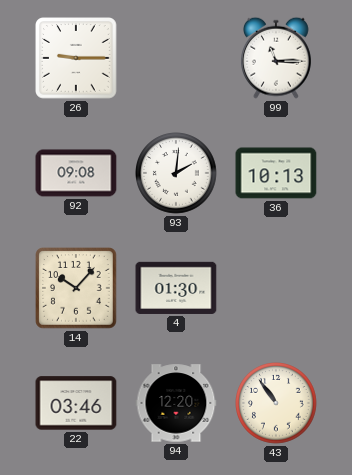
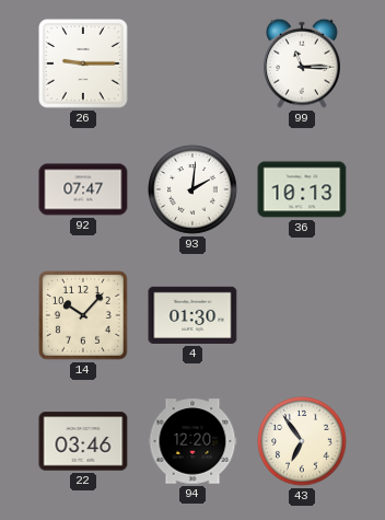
92: 09:08 -> 07:47 (83, 189)
43: 10:54 -> 6:54 (303, 442)
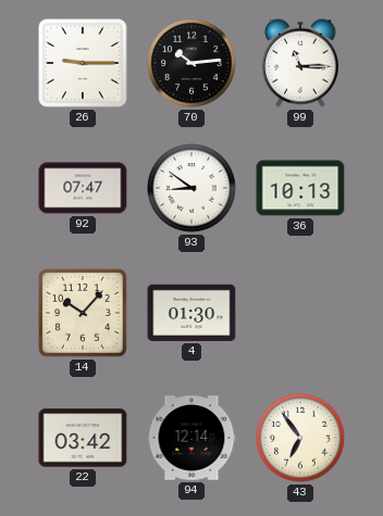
70: none -> 10:14 (193, 64)
93: 2:01 -> 8:51 (193, 189)
22: 03:46 -> 03:42 (83, 438)
94: 12:20 -> 12:14 (191, 438)
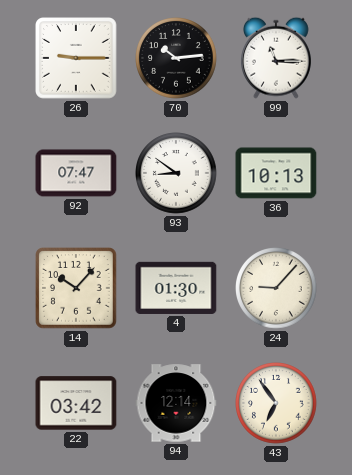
24: none -> 9:07 (277, 289)
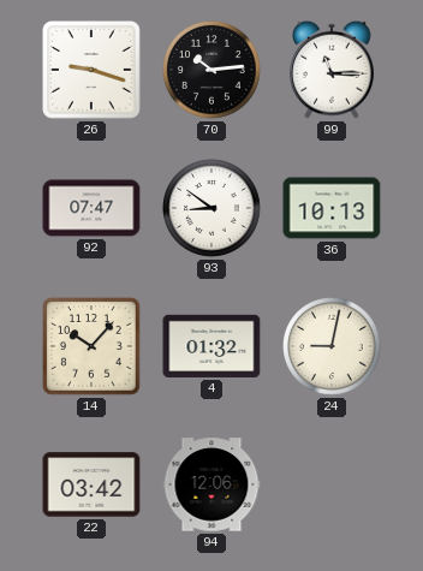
26: 9:15 -> 9:18 (93, 71)
4: 01:30 -> 01:32 (211, 346)
24: 9:07 -> 9:02 (333, 347)
94: 12:14 -> 12:06 (211, 484)
43: 6:54 -> none (277, 404)
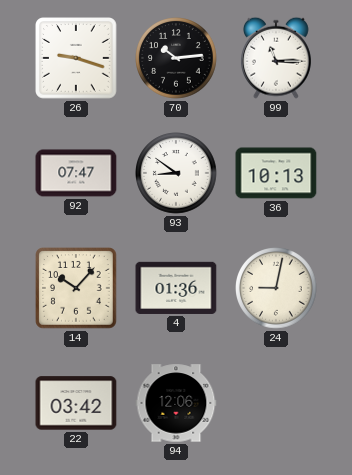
4: 01:32 -> 01:36 (176, 288)
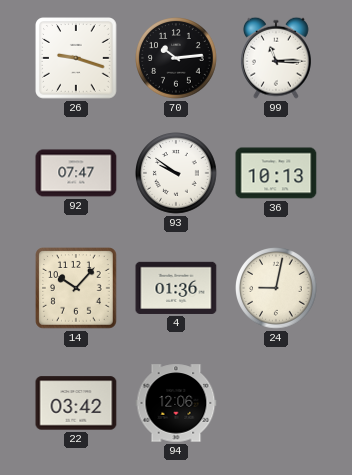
93: 8:51 -> 9:51 (177, 174)
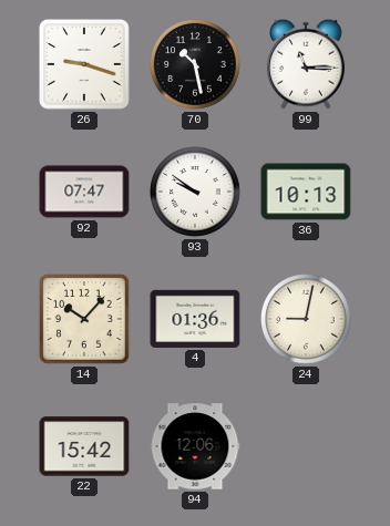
70: 10:14 -> 10:28 (196, 65)
22: 03:42 -> 15:42 (84, 446)
